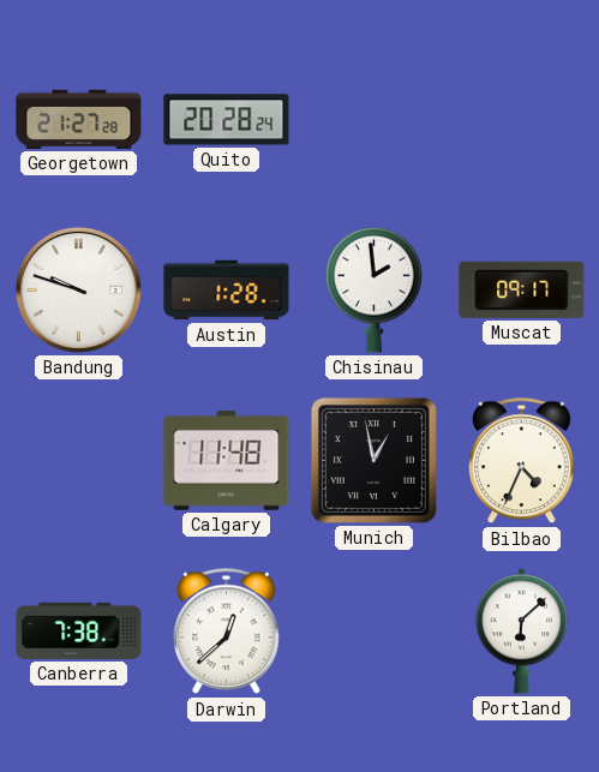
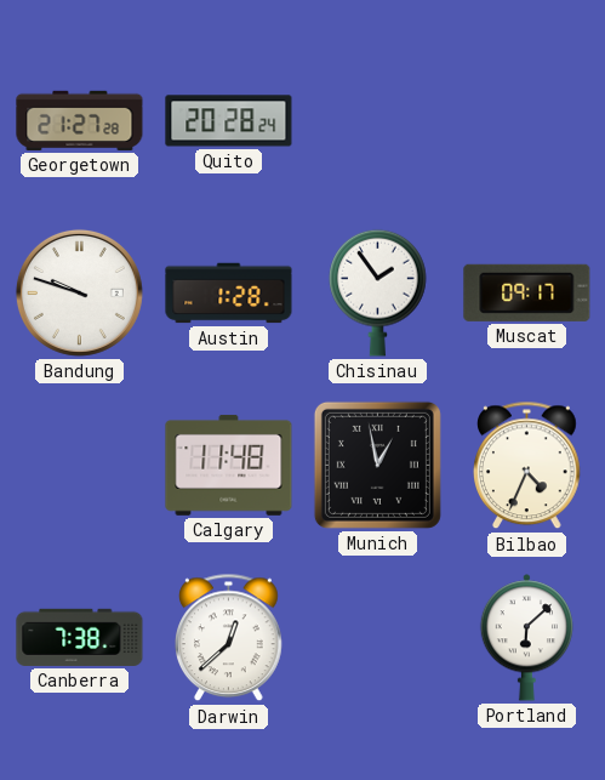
Chisinau: 1:59 -> 1:54 (378, 292)
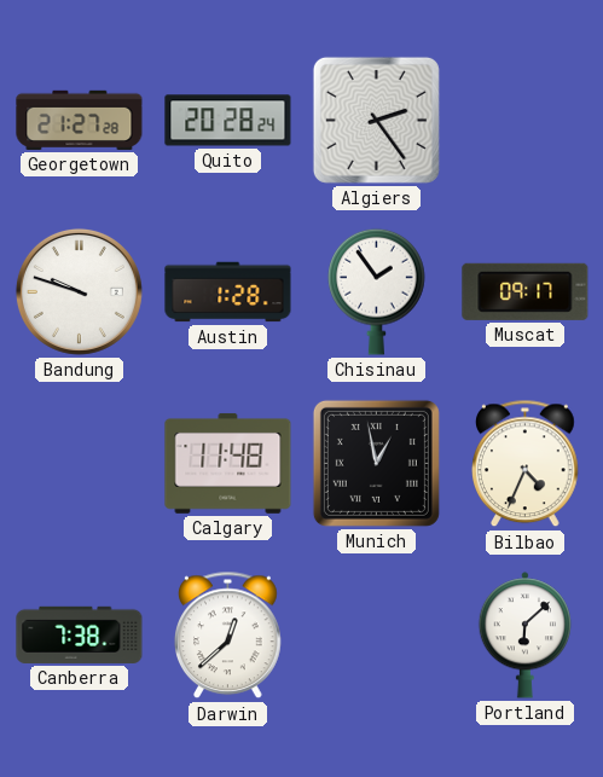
Algiers: none -> 2:24 (376, 120)
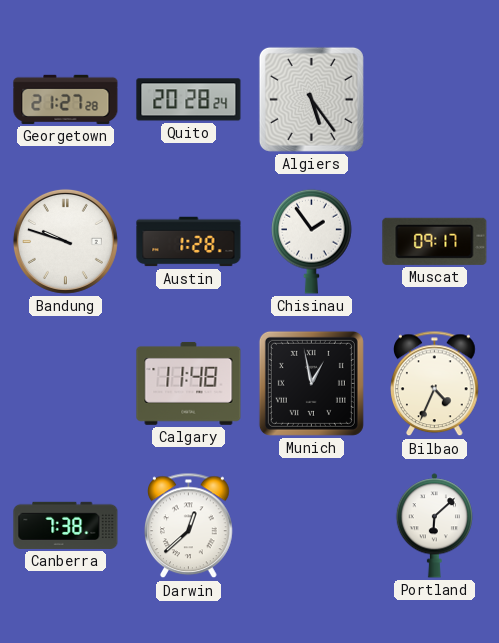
Algiers: 2:24 -> 5:24 (311, 99)
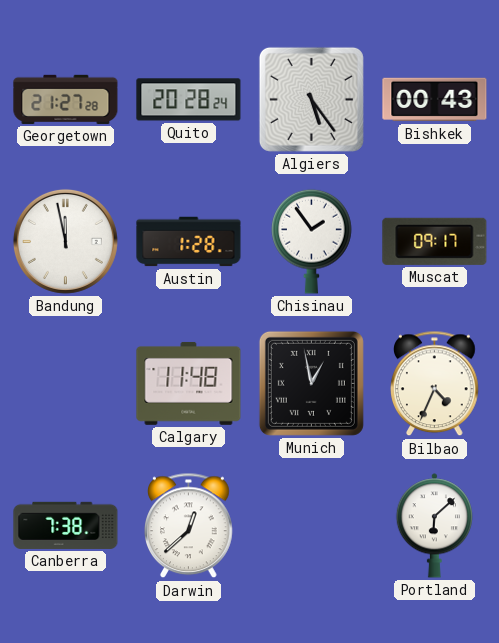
Bishkek: none -> 00:43 (435, 100)
Bandung: 9:48 -> 11:58 (65, 241)
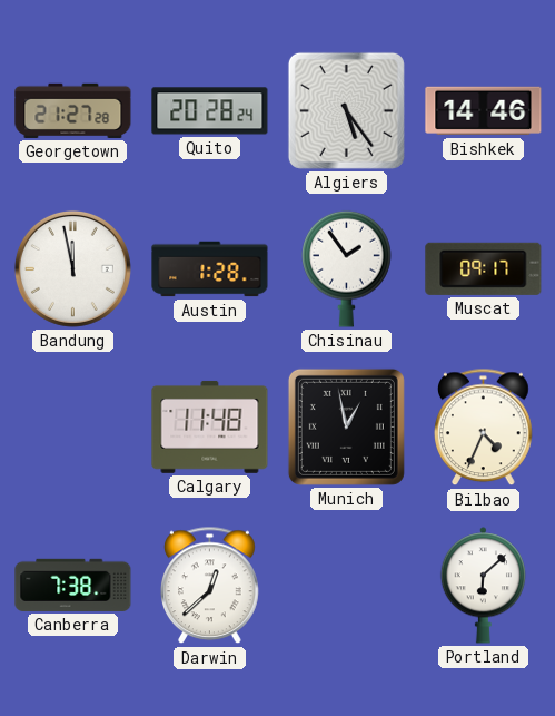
Bishkek: 00:43 -> 14:46 (484, 111)
